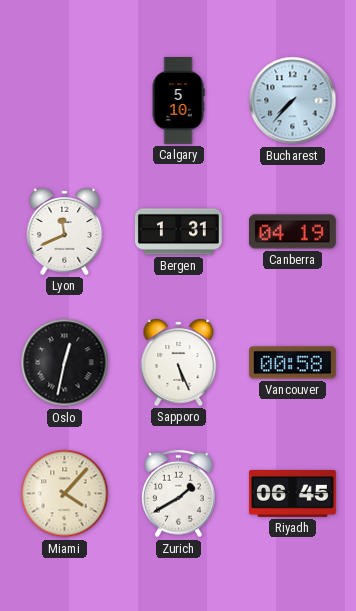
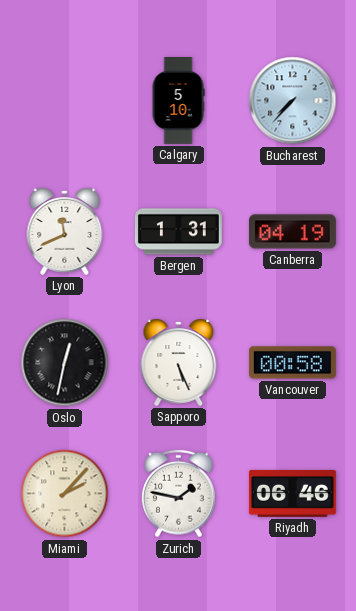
Miami: 4:07 -> 2:07 (65, 494)
Zurich: 1:40 -> 1:47 (179, 494)
Riyadh: 06:45 -> 06:46 (292, 493)
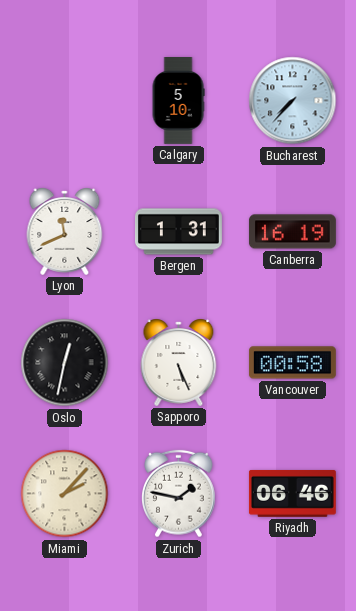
Canberra: 04:19 -> 16:19 (292, 232)
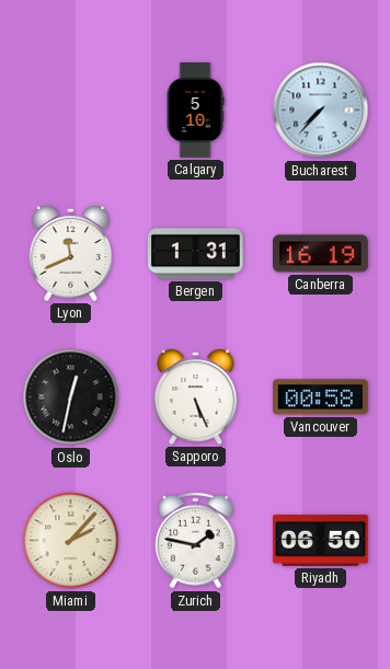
Riyadh: 06:46 -> 06:50 (320, 540)
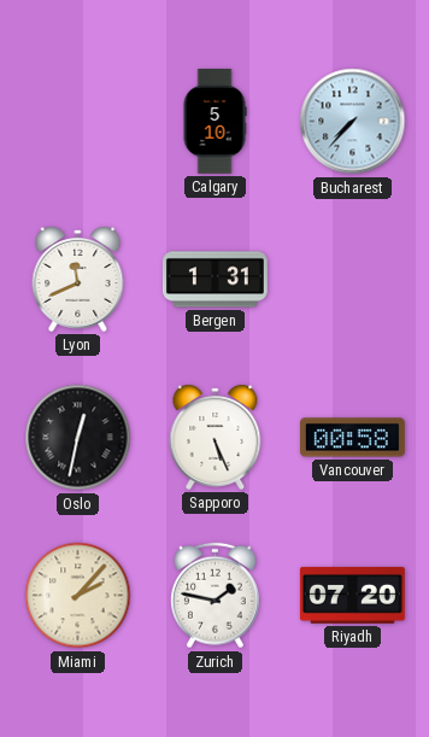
Canberra: 16:19 -> none (320, 254)
Riyadh: 06:50 -> 07:20 (352, 595)
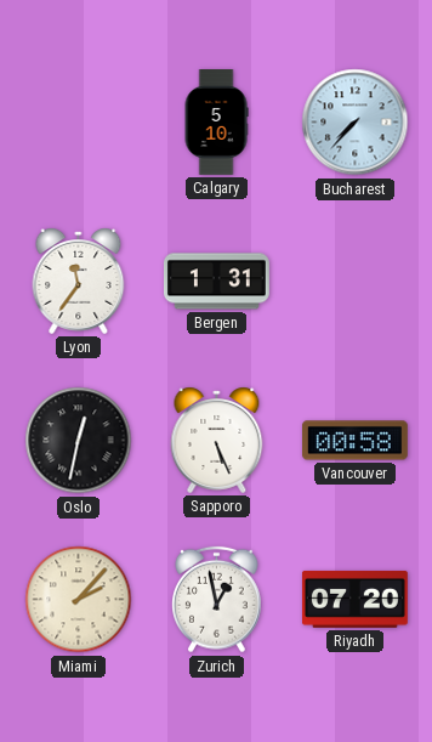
Lyon: 11:41 -> 11:36 (79, 281)
Zurich: 1:47 -> 12:58 (217, 600)
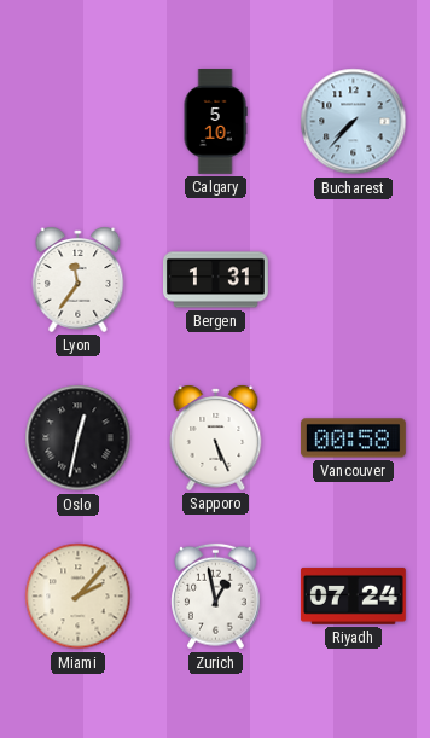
Riyadh: 07:20 -> 07:24 (353, 595)
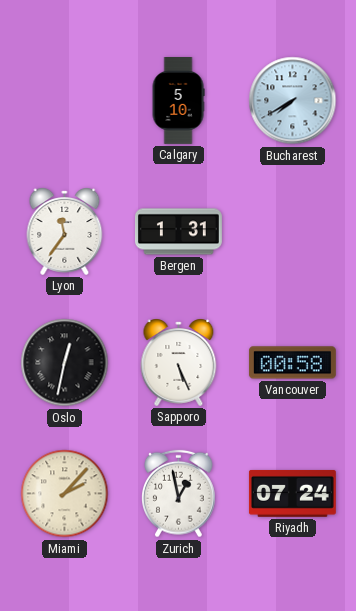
Bucharest: 7:37 -> 7:40 (293, 101)
